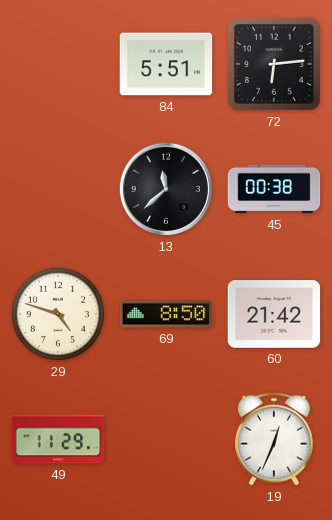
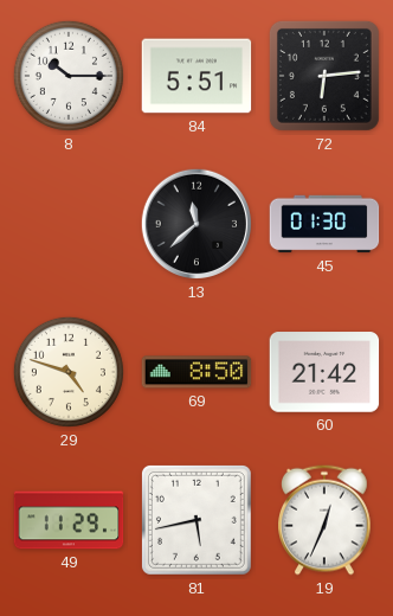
8: none -> 10:15 (69, 76)
45: 00:38 -> 01:30 (324, 224)
81: none -> 5:43 (196, 520)
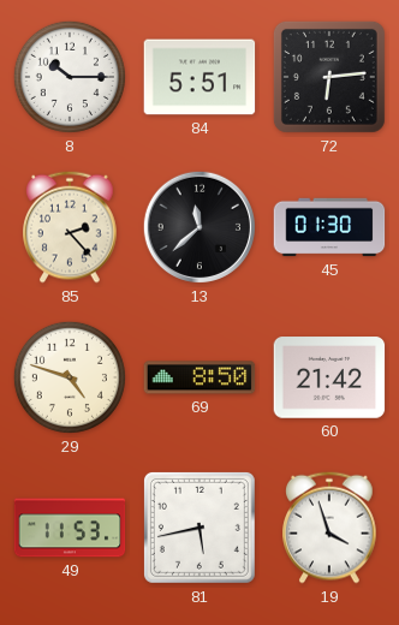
85: none -> 2:23 (71, 227)
49: 11:29 -> 11:53 (70, 528)
19: 12:34 -> 3:57 (330, 528)
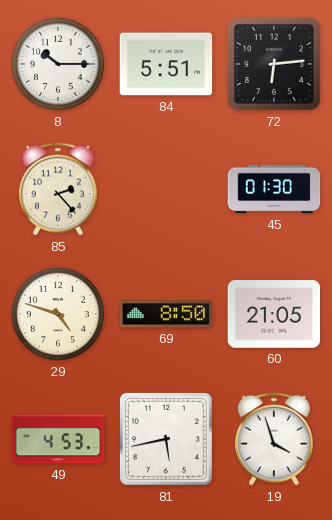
13: 11:38 -> none (199, 227)
60: 21:42 -> 21:05 (274, 314)
49: 11:53 -> 4:53 (58, 439)
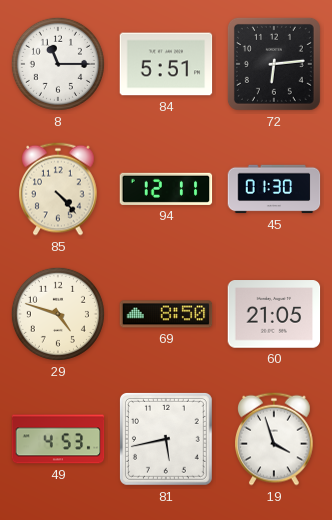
8: 10:15 -> 11:15 (58, 64)
85: 2:23 -> 4:23 (59, 189)
94: none -> 12:11 (166, 189)
